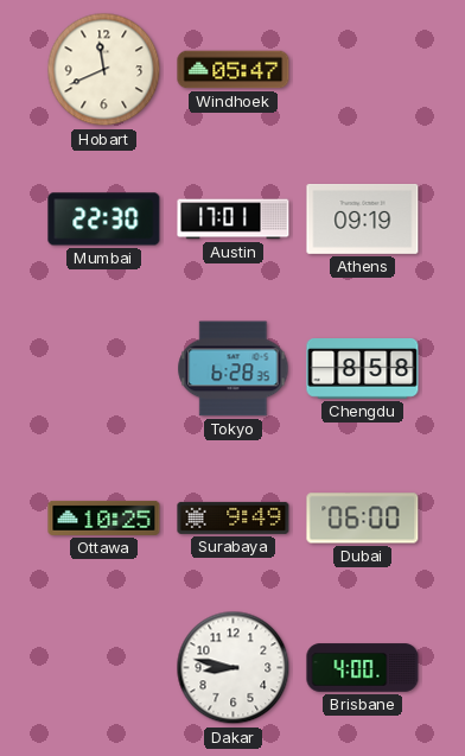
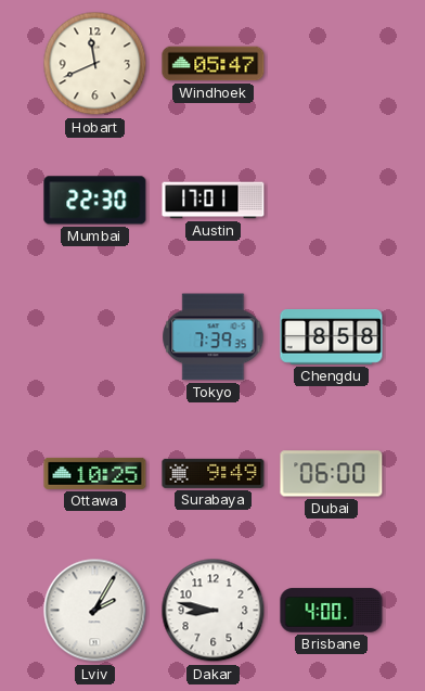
Athens: 09:19 -> none (363, 218)
Tokyo: 6:28 -> 7:39 (214, 337)
Lviv: none -> 2:05 (95, 611)
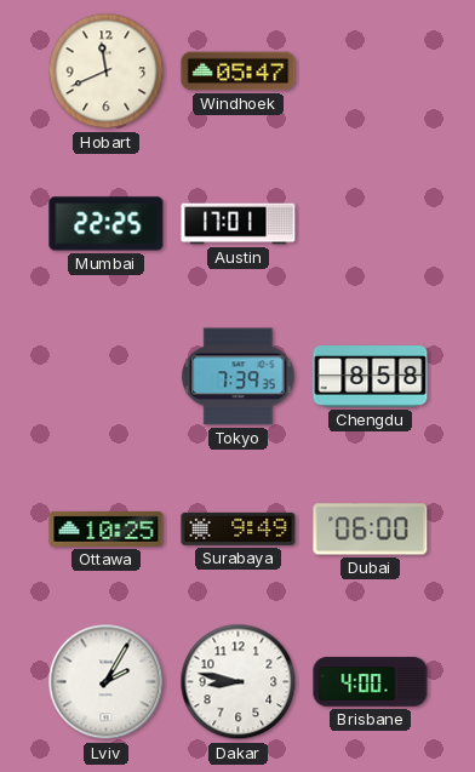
Mumbai: 22:30 -> 22:25 (107, 224)
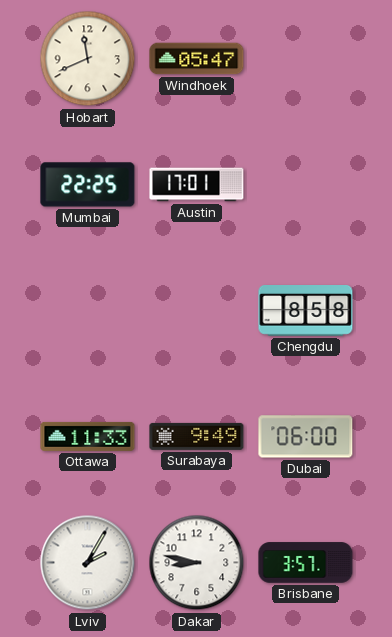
Tokyo: 7:39 -> none (239, 377)
Ottawa: 10:25 -> 11:33 (88, 436)
Brisbane: 4:00 -> 3:57 (306, 563)
